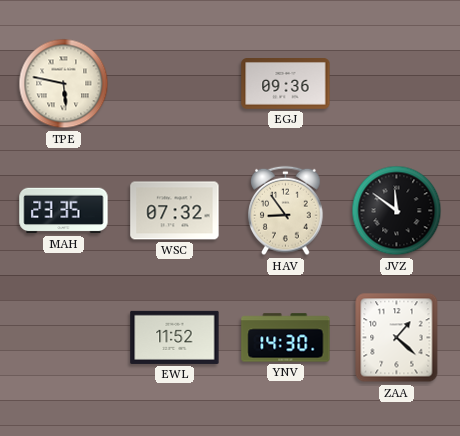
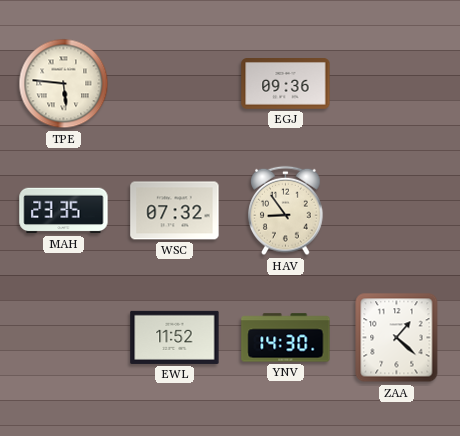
TPE: 5:47 -> 5:46 (64, 84)
JVZ: 11:51 -> none (397, 211)
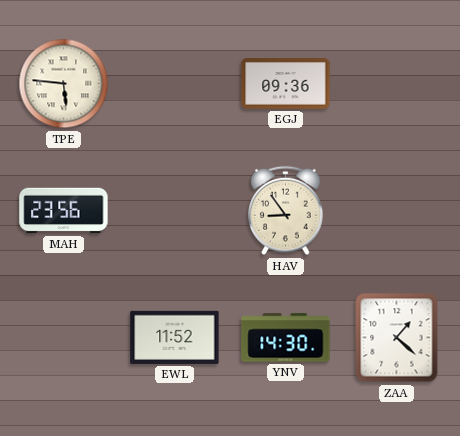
MAH: 23:35 -> 23:56 (64, 211)
WSC: 07:32 -> none (175, 211)
